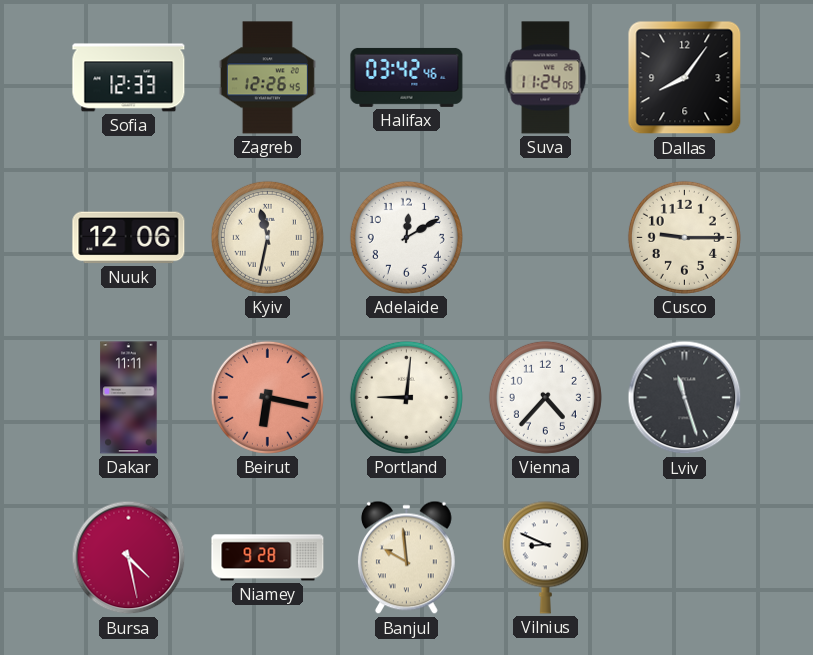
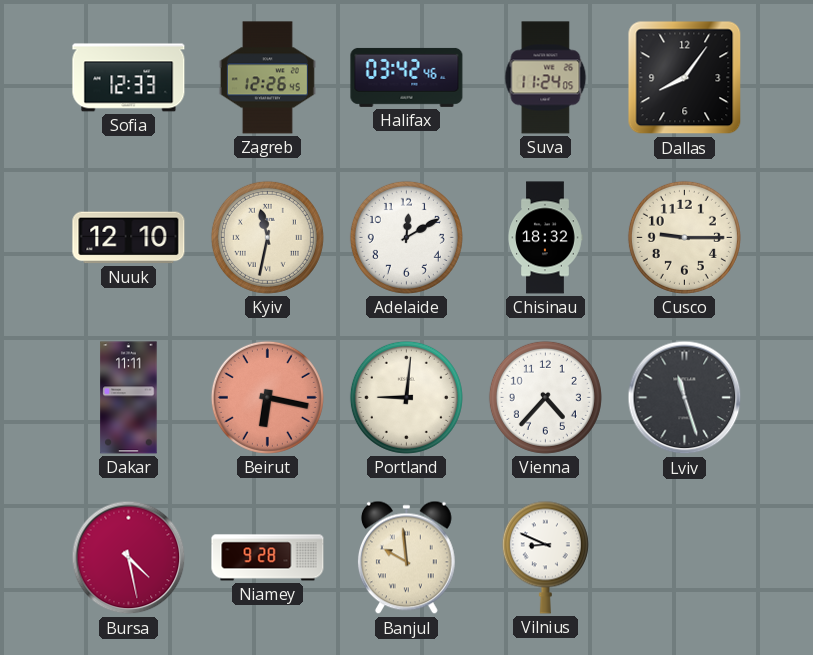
Nuuk: 12:06 -> 12:10 (129, 238)
Chisinau: none -> 18:32 (545, 238)
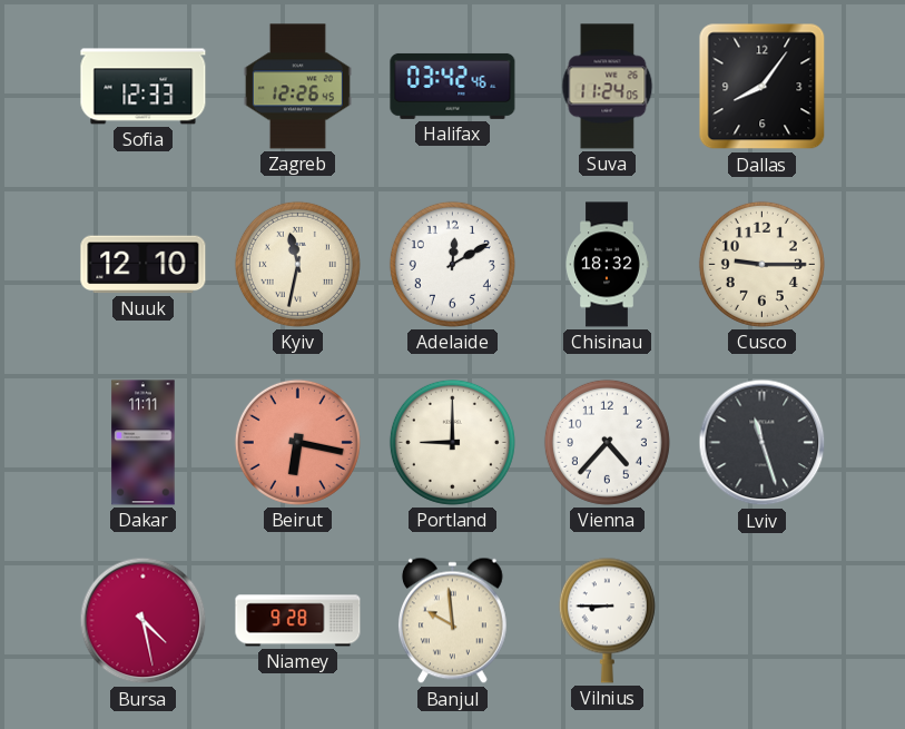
Portland: 9:01 -> 9:00 (452, 442)
Vilnius: 8:49 -> 8:45 (607, 620)
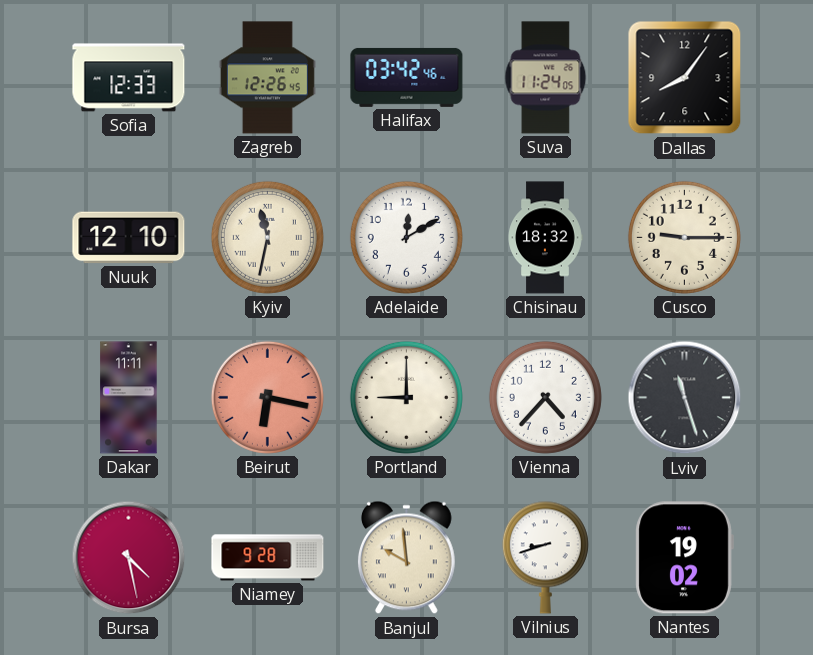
Vilnius: 8:45 -> 8:42 (545, 557)
Nantes: none -> 19:02 (684, 558)
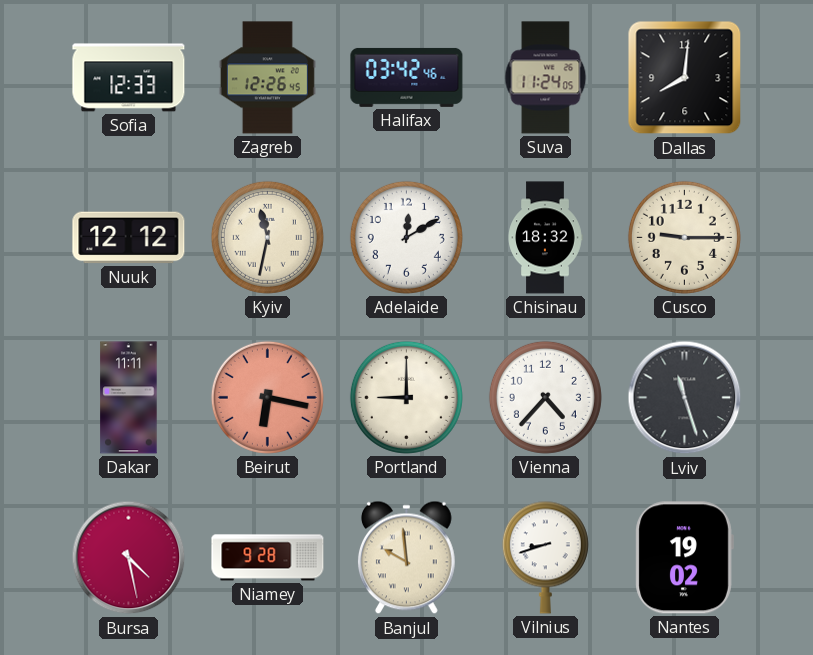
Dallas: 8:06 -> 8:01 (685, 78)
Nuuk: 12:10 -> 12:12 (129, 238)
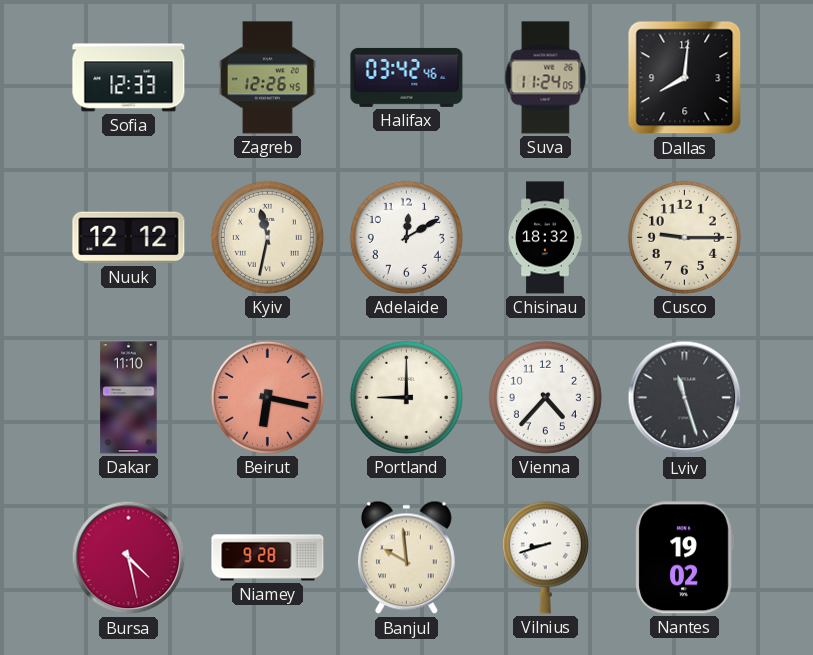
Dakar: 11:11 -> 11:10 (129, 398)
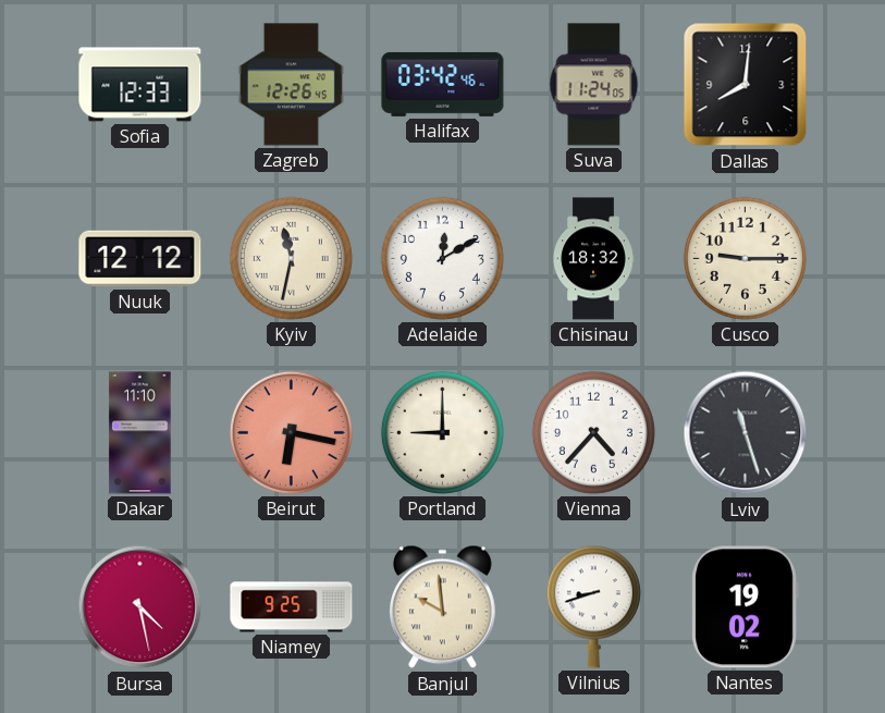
Niamey: 9:28 -> 9:25 (292, 607)
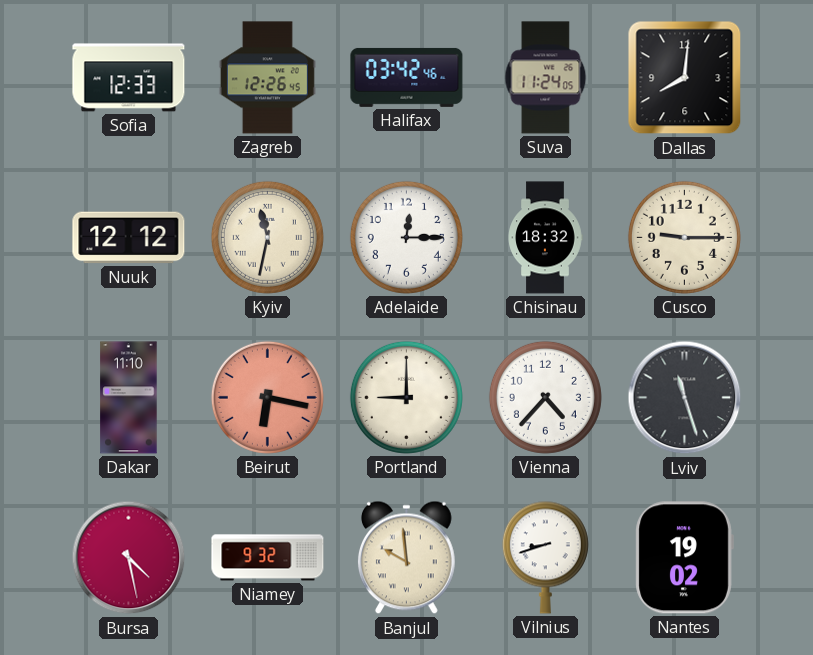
Adelaide: 12:10 -> 12:15 (406, 237)
Niamey: 9:25 -> 9:32 (268, 558)
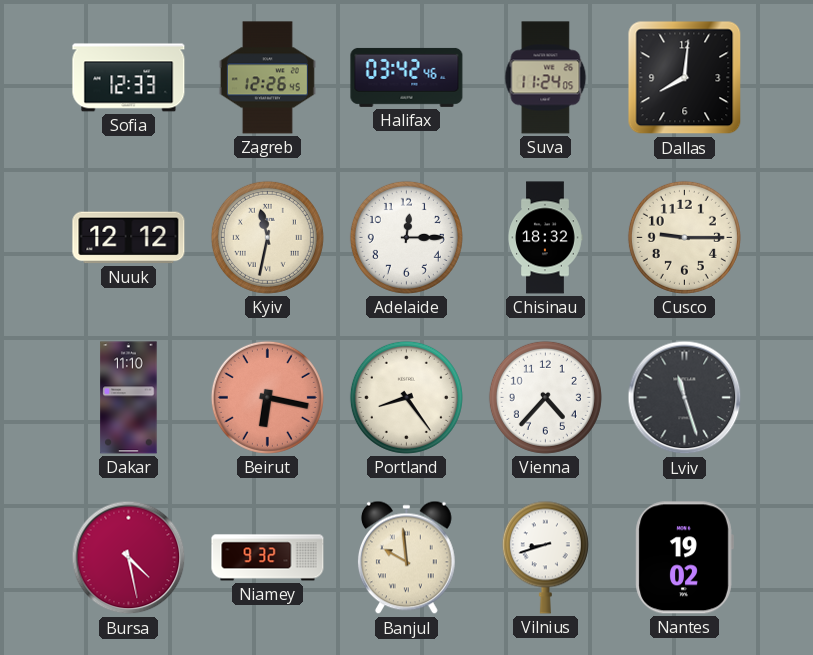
Portland: 9:00 -> 8:24 (406, 397)
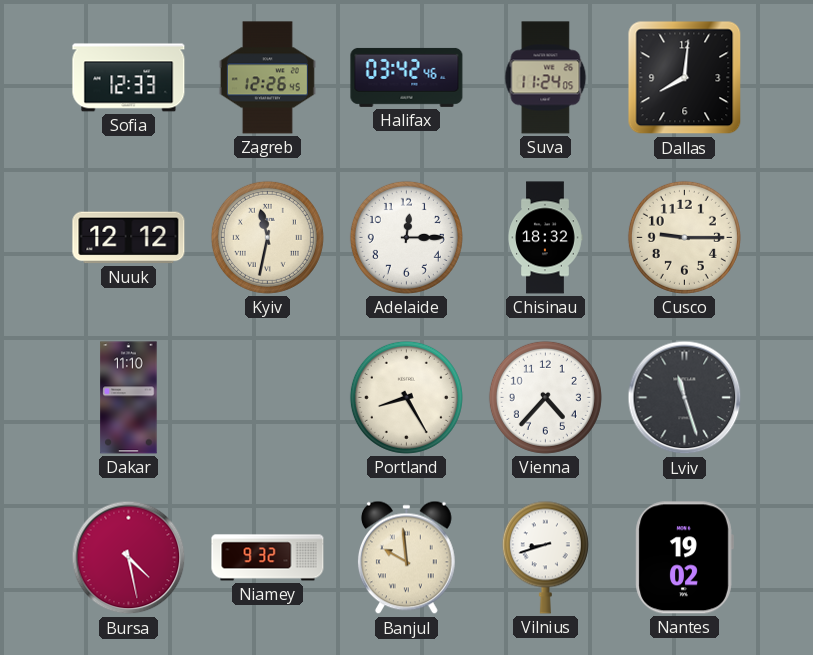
Beirut: 6:17 -> none (267, 397)
Portland: 8:24 -> 8:25 (406, 397)
